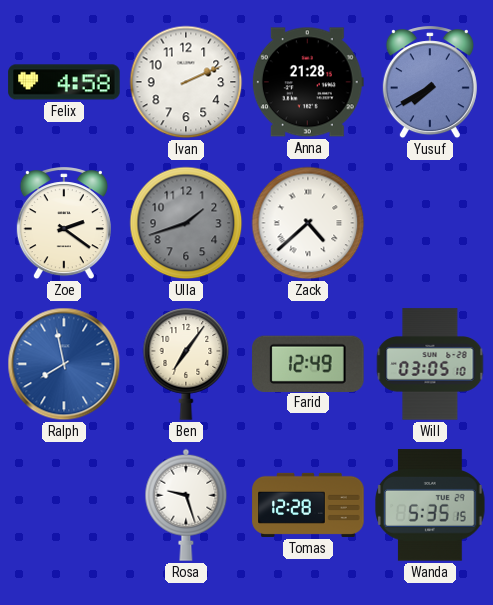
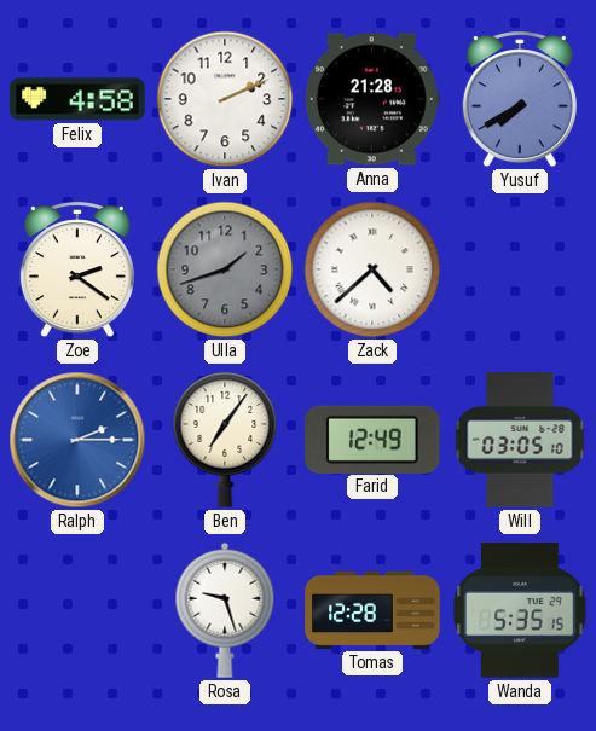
Ralph: 7:58 -> 2:15 (77, 440)
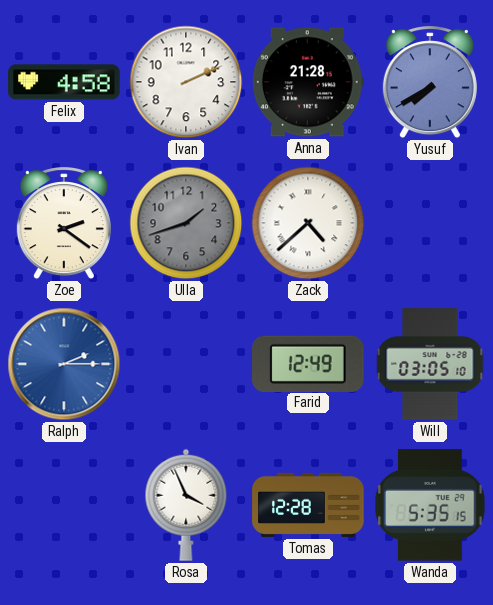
Ben: 7:06 -> none (225, 440)
Rosa: 9:27 -> 3:56 (186, 505)
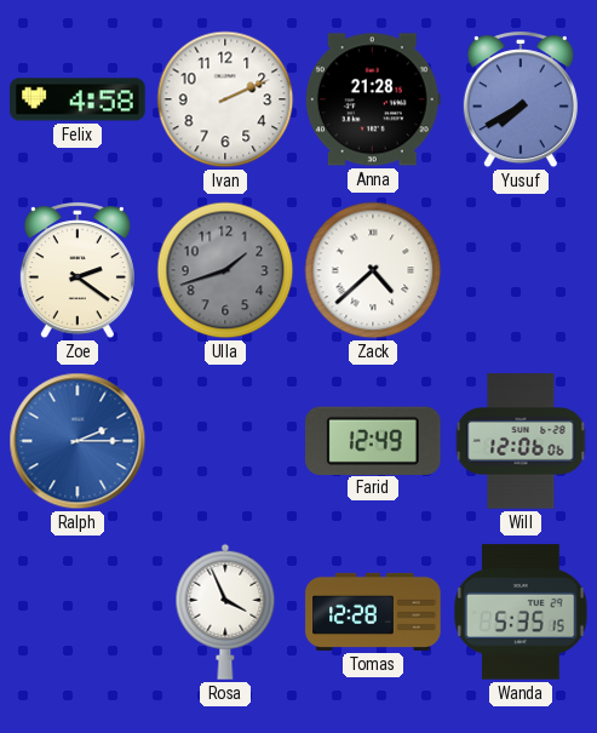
Will: 03:05 -> 12:06 (521, 441)
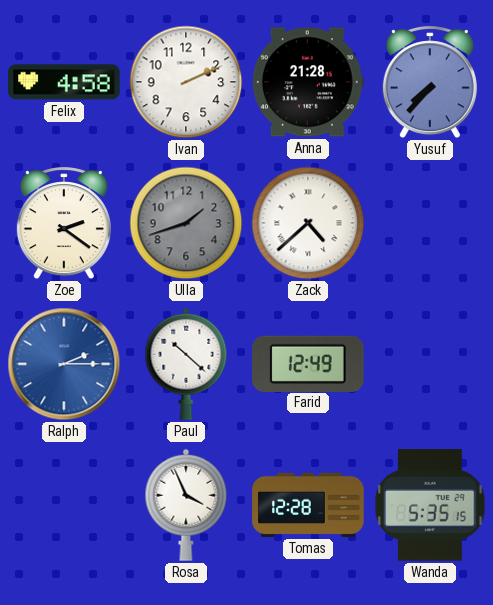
Yusuf: 7:40 -> 7:37 (430, 83)
Paul: none -> 10:22 (186, 364)
Will: 12:06 -> none (521, 441)
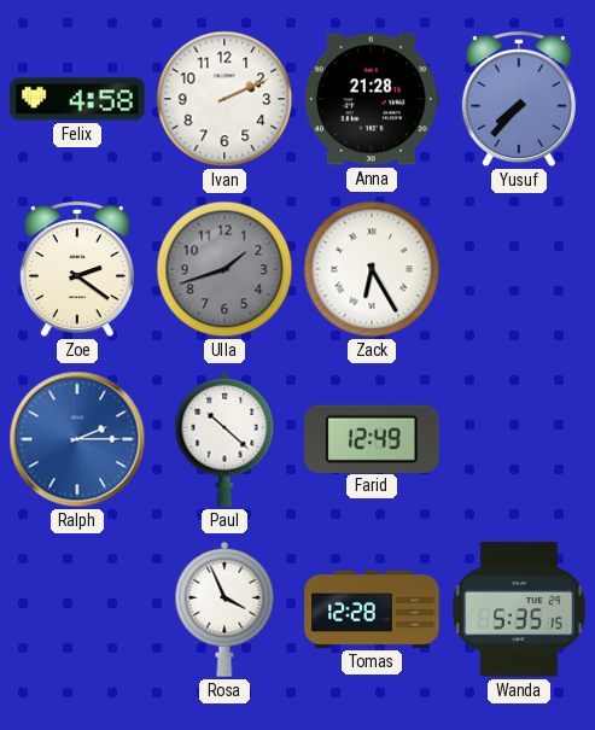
Zack: 4:38 -> 6:25 (372, 269)
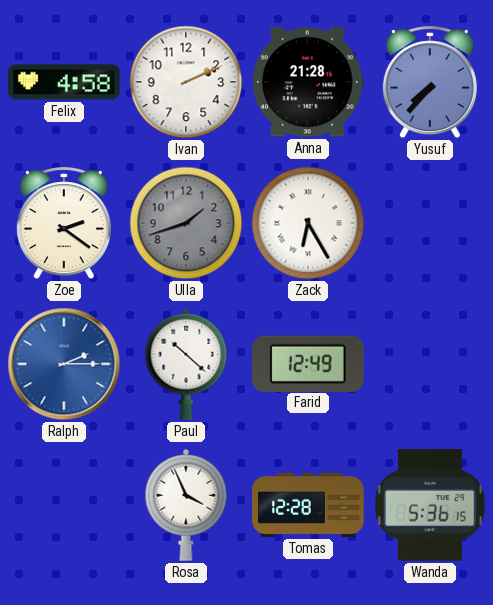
Wanda: 5:35 -> 5:36 (430, 505)
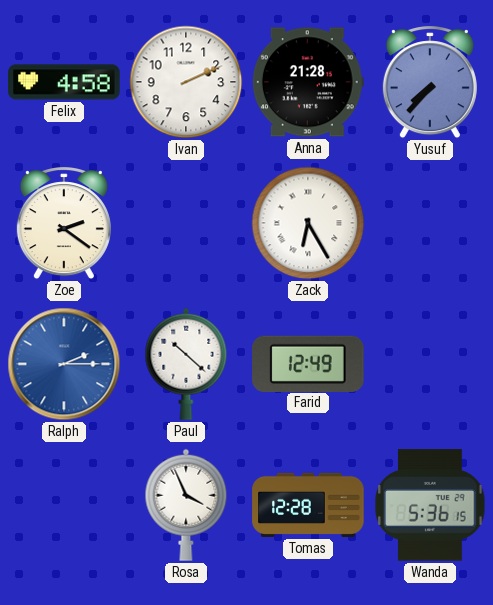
Ulla: 1:42 -> none (186, 223)
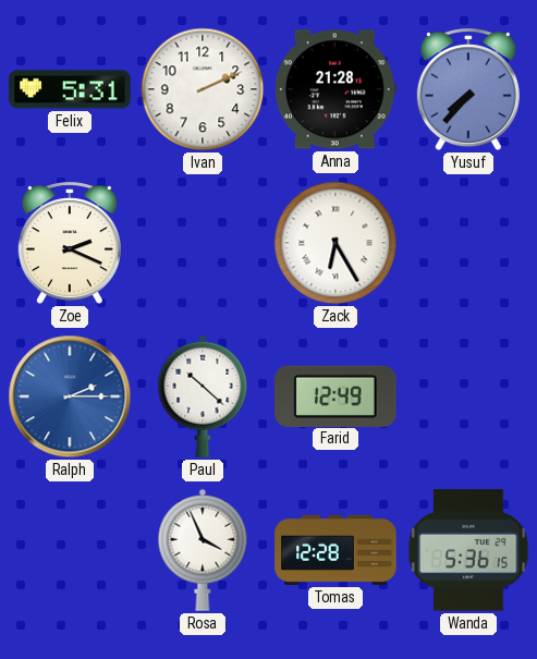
Felix: 4:58 -> 5:31 (70, 89)
Zoe: 2:21 -> 2:19 (70, 244)
